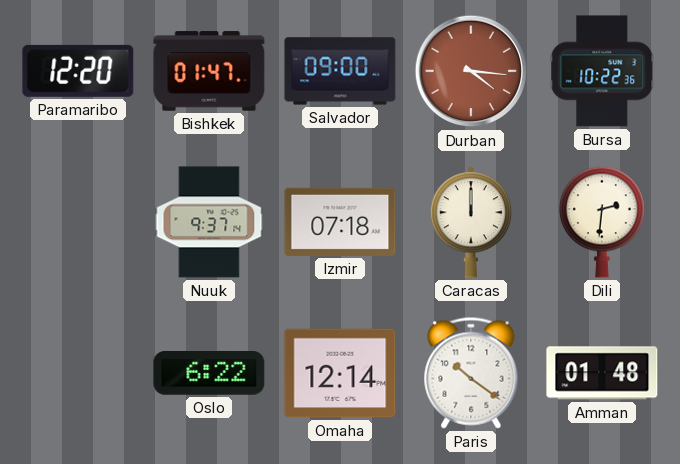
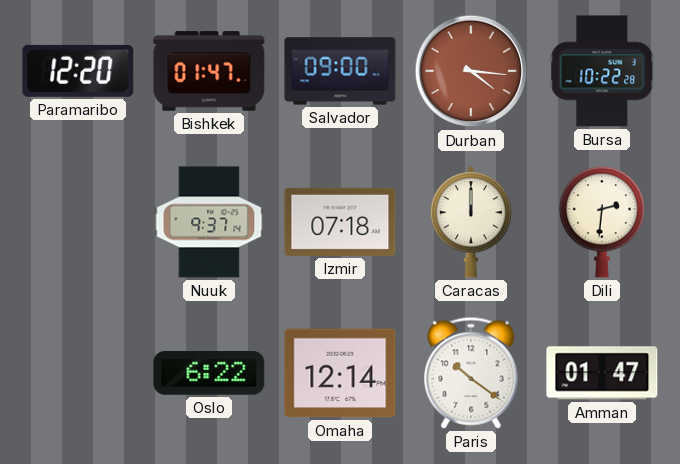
Bursa: 10:22:36 -> 10:22:28 (602, 71)
Amman: 01:48 -> 01:47 (602, 373)
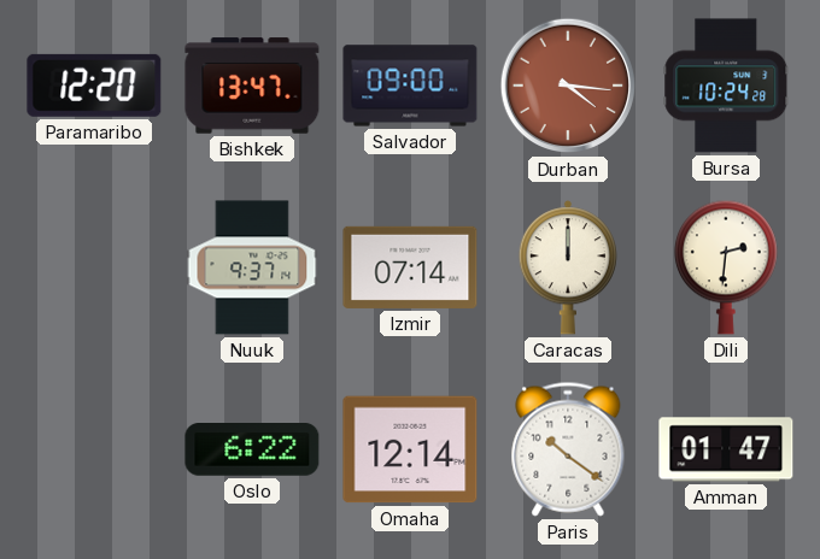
Bishkek: 01:47 -> 13:47 (252, 86)
Bursa: 10:22 -> 10:24 (726, 86)
Izmir: 07:18 -> 07:14 (410, 267)
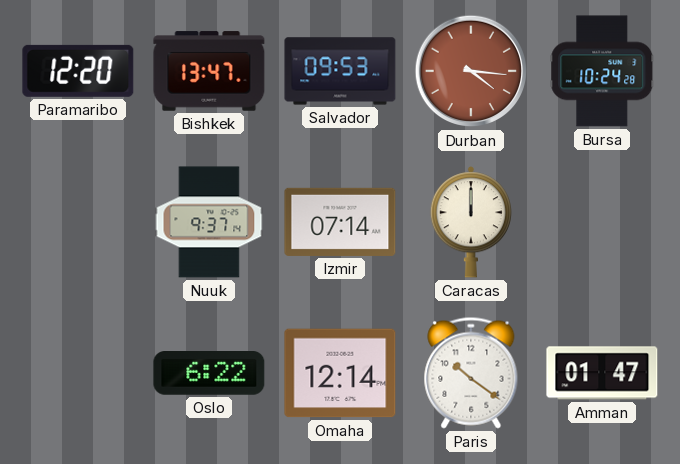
Salvador: 09:00 -> 09:53 (340, 71)
Dili: 2:31 -> none (726, 267)
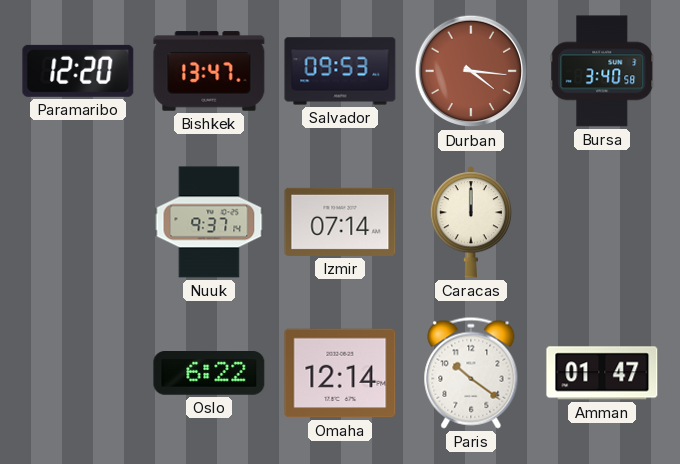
Bursa: 10:24 -> 3:40 (602, 71)
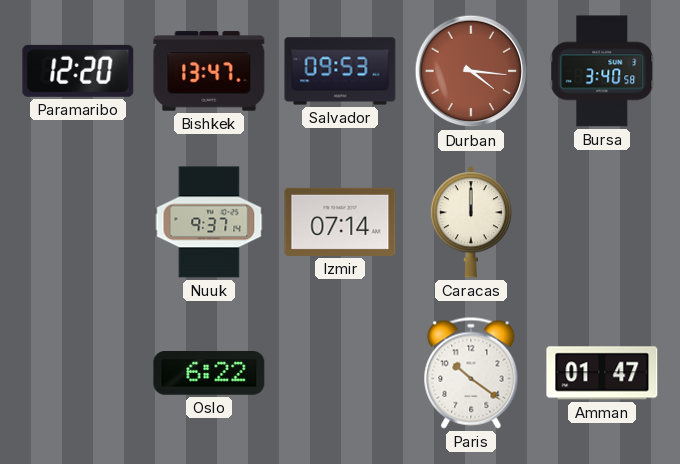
Omaha: 12:14 -> none (340, 373)
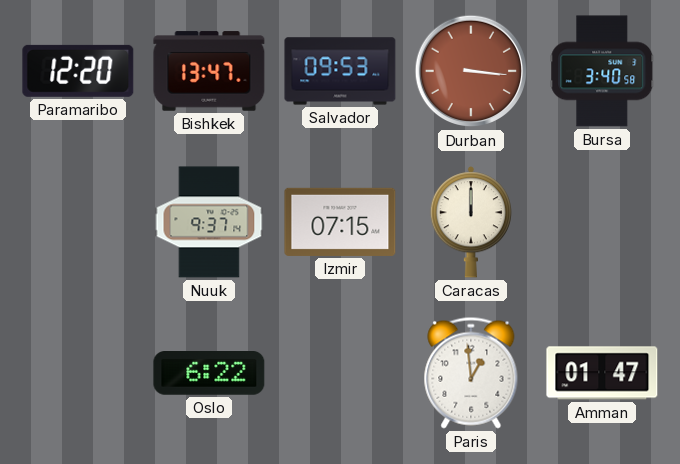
Durban: 4:16 -> 3:16 (471, 71)
Izmir: 07:14 -> 07:15 (340, 222)
Paris: 10:21 -> 12:59 (471, 373)
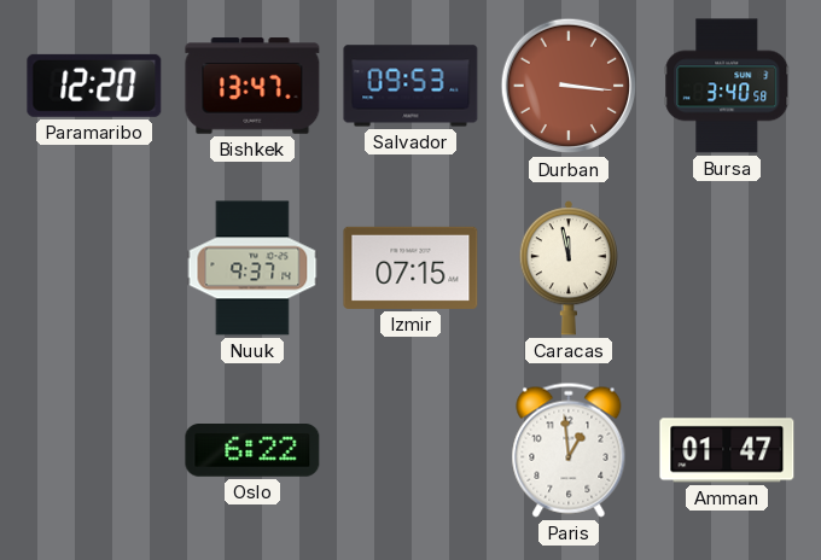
Caracas: 12:00 -> 11:58 (569, 268)
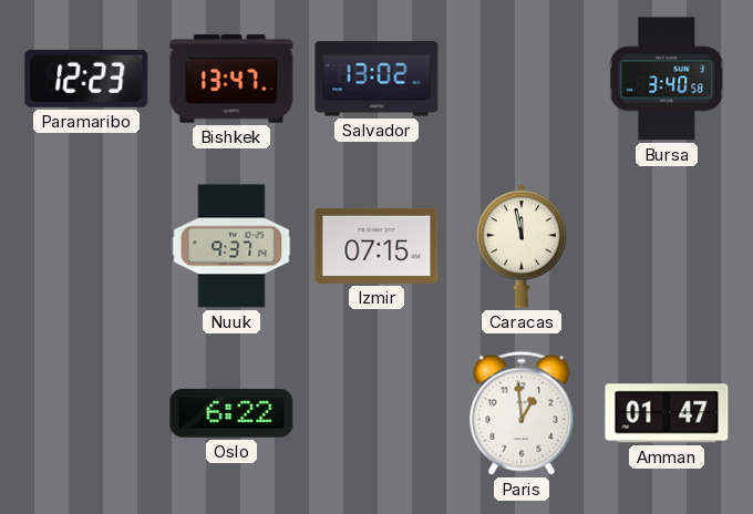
Paramaribo: 12:20 -> 12:23 (86, 79)
Salvador: 09:53 -> 13:02 (376, 79)
Durban: 3:16 -> none (569, 86)
